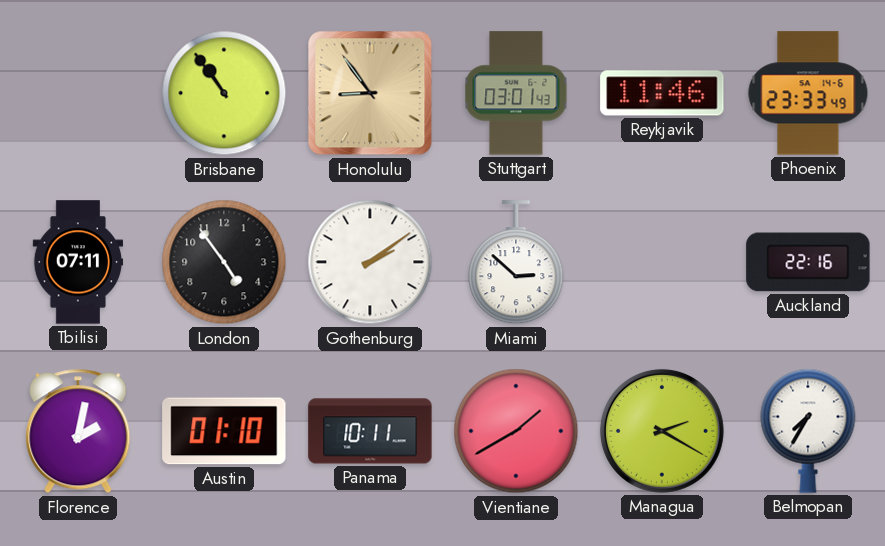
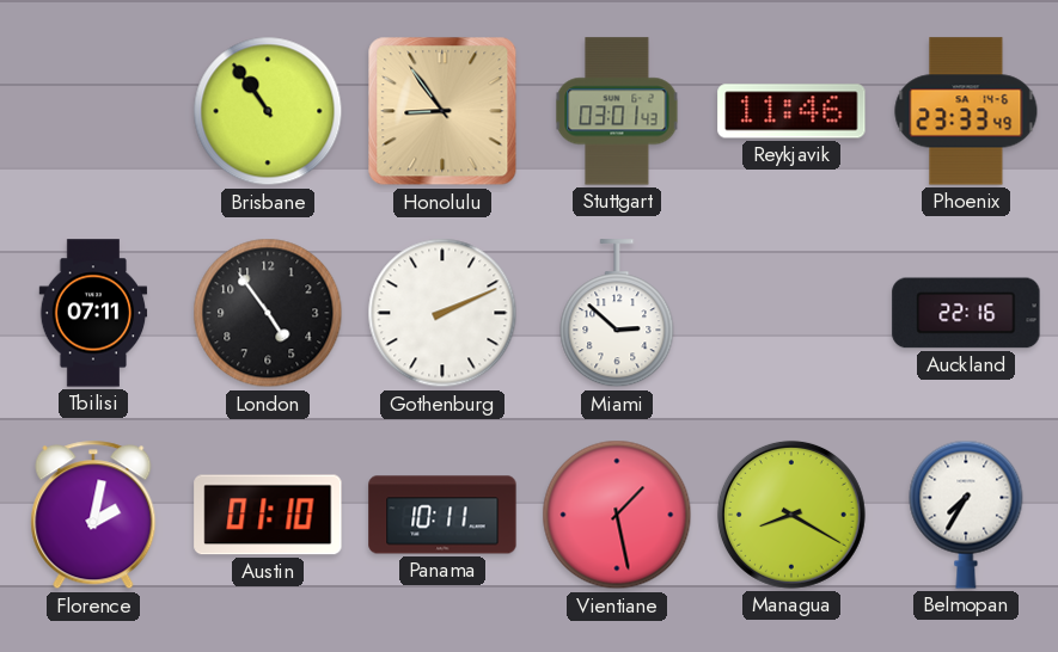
Gothenburg: 2:09 -> 2:11 (442, 313)
Vientiane: 1:40 -> 1:28 (617, 515)
Managua: 2:20 -> 8:20 (791, 515)
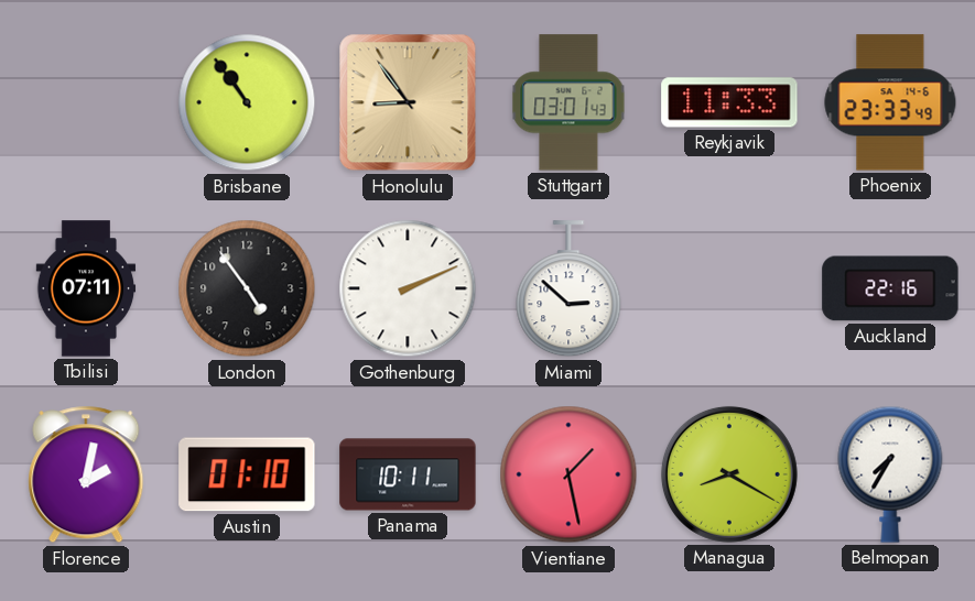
Reykjavik: 11:46 -> 11:33 (729, 102)
